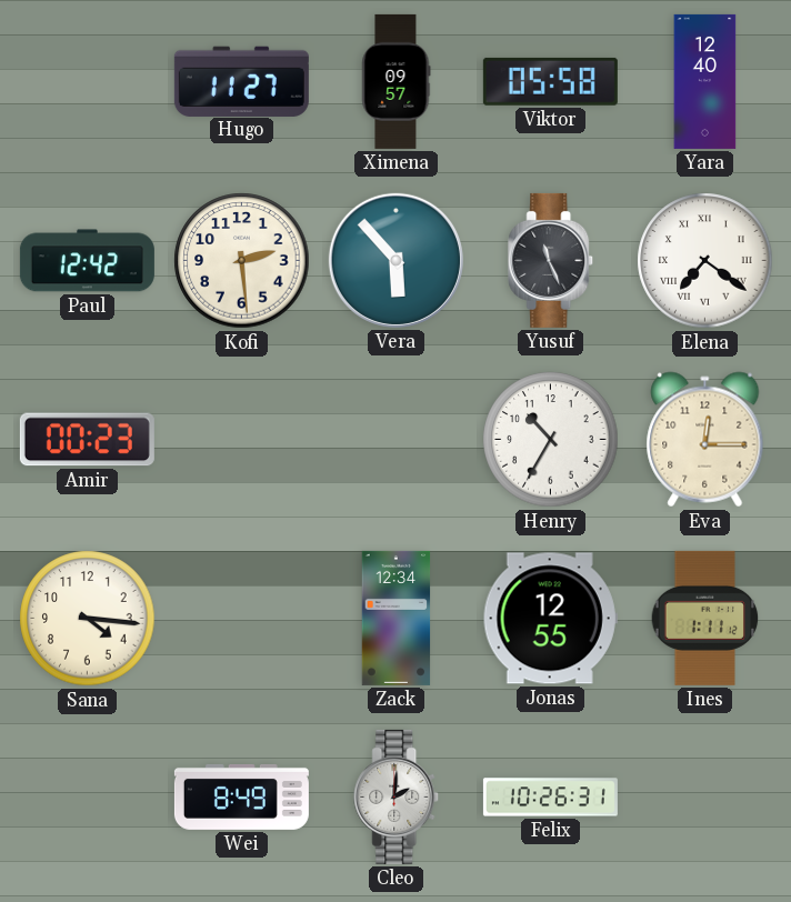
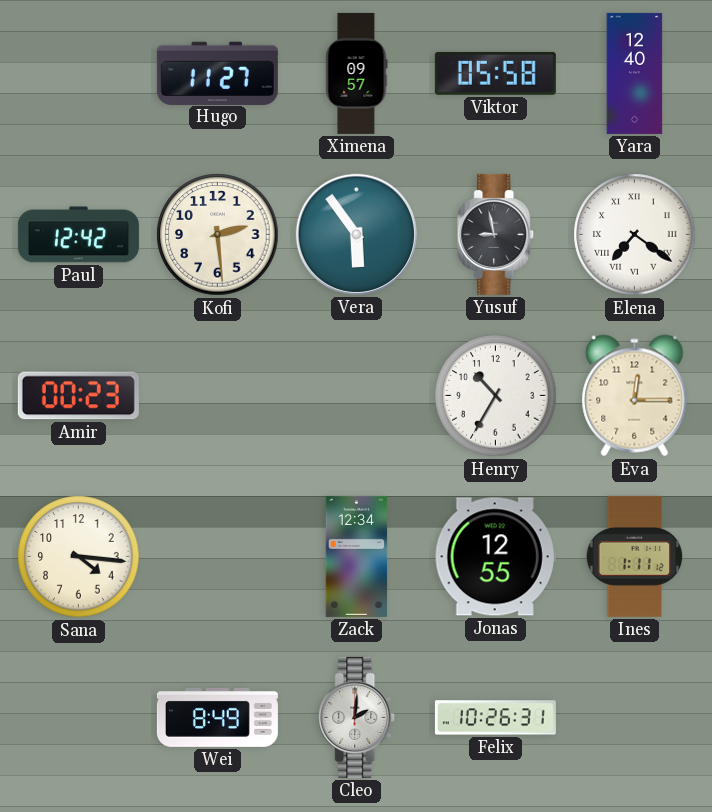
Vera: 5:53 -> 5:54 (356, 234)
Yusuf: 11:26 -> 8:58 (496, 234)
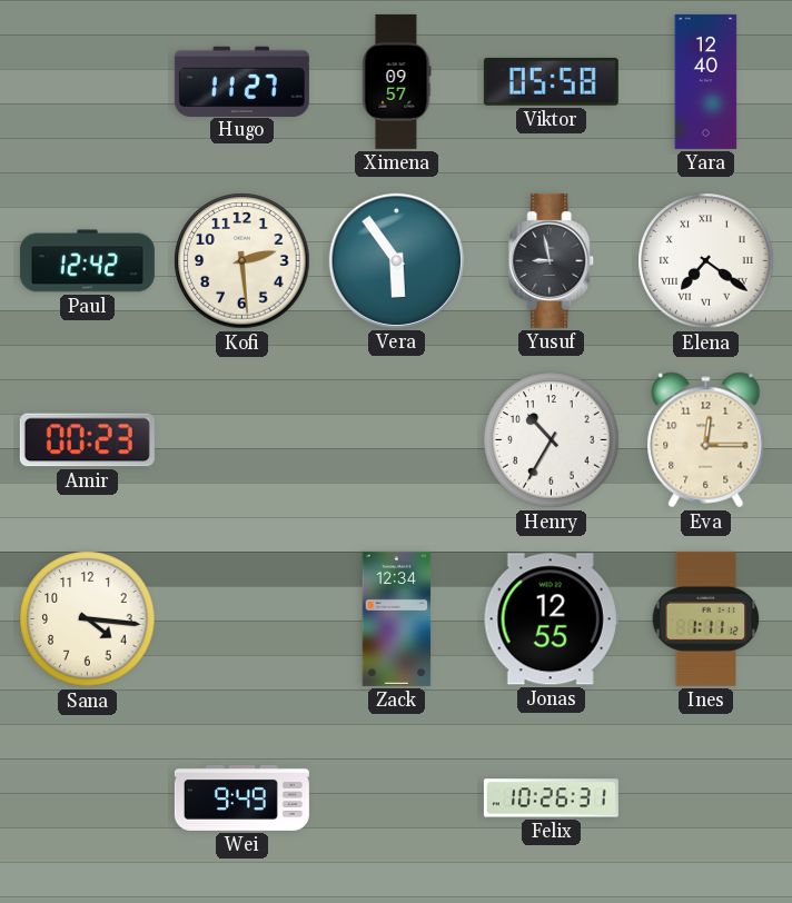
Wei: 8:49 -> 9:49 (241, 797)
Cleo: 2:01 -> none (357, 717)
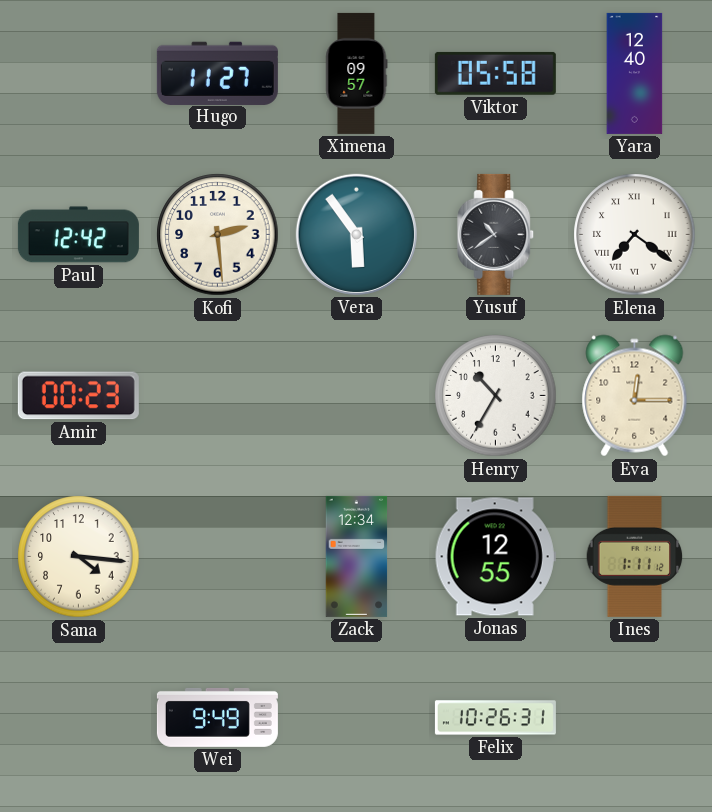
Yusuf: 8:58 -> 10:39 (496, 234)
